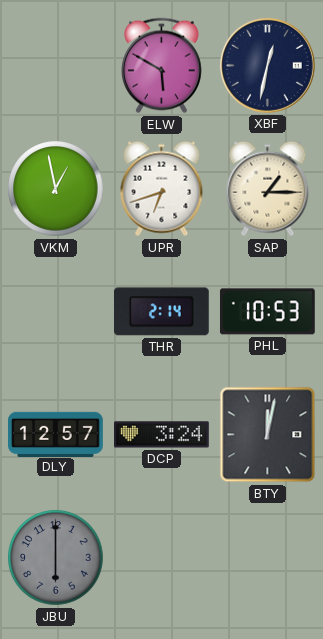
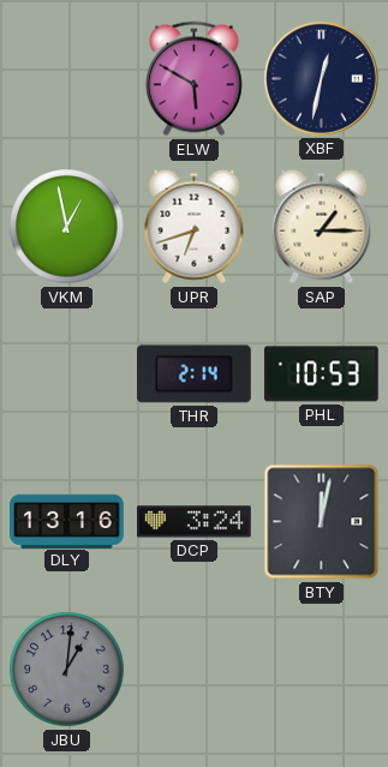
DLY: 12:57 -> 13:16 (67, 521)
JBU: 6:00 -> 1:01 (67, 670)
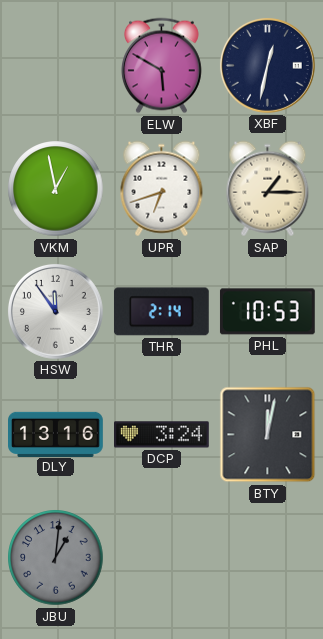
HSW: none -> 11:54 (55, 311)
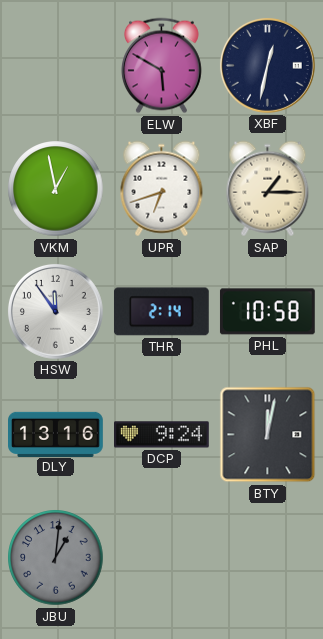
PHL: 10:53 -> 10:58 (267, 312)
DCP: 3:24 -> 9:24 (162, 435)
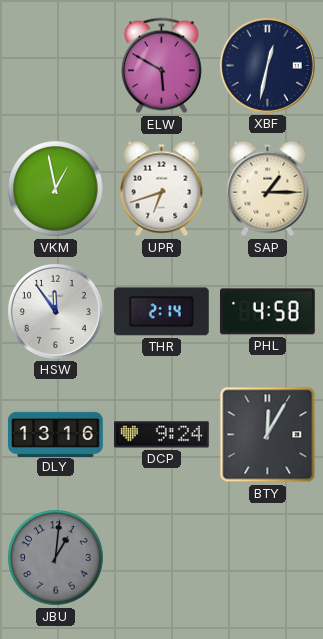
PHL: 10:58 -> 4:58 (267, 312)
BTY: 12:02 -> 12:05 (268, 435)
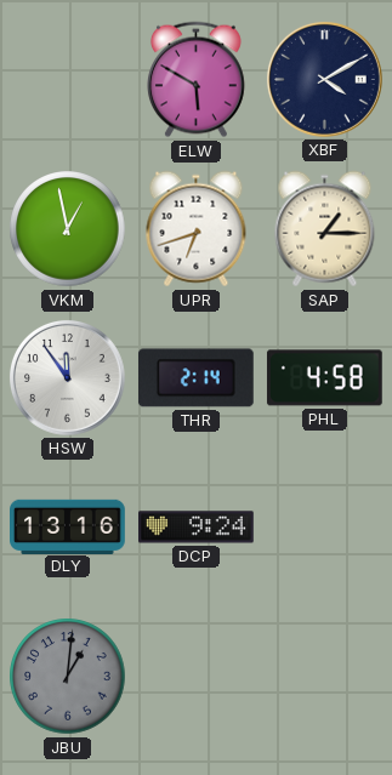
XBF: 12:32 -> 4:10 (324, 79)
BTY: 12:05 -> none (268, 435)
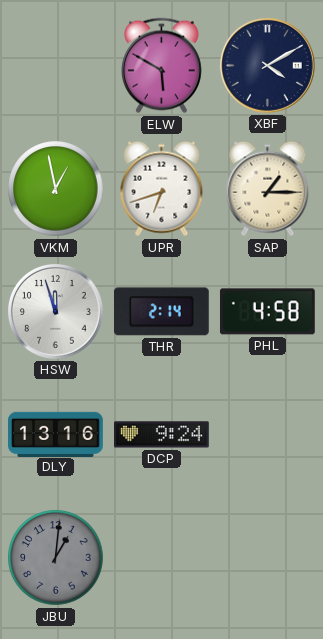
HSW: 11:54 -> 11:57 (55, 311)
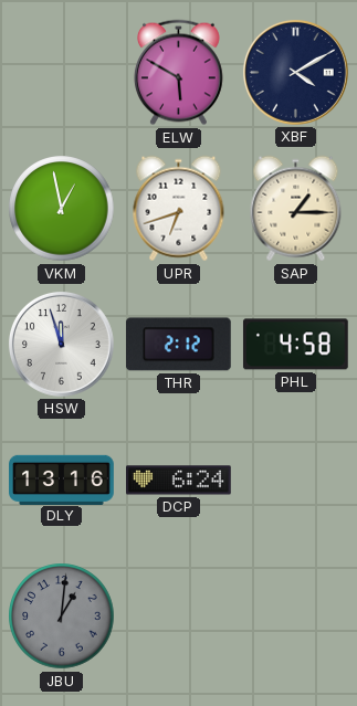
THR: 2:14 -> 2:12 (178, 345)
DCP: 9:24 -> 6:24 (179, 481)
